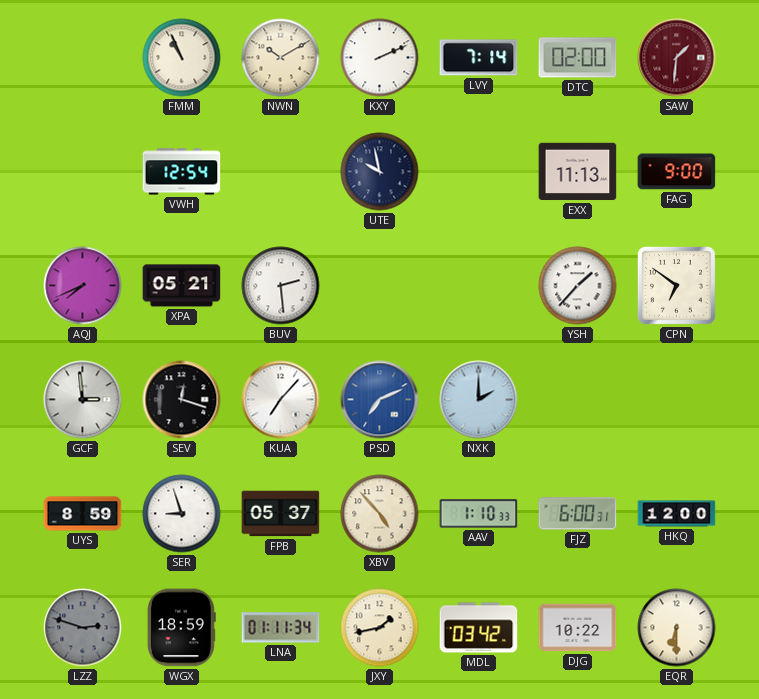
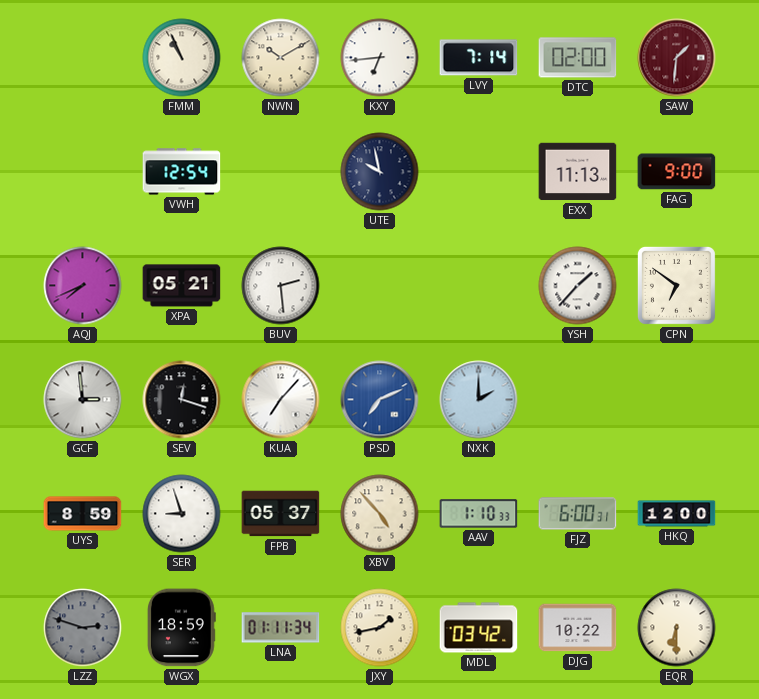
KXY: 2:11 -> 6:44 (380, 58)
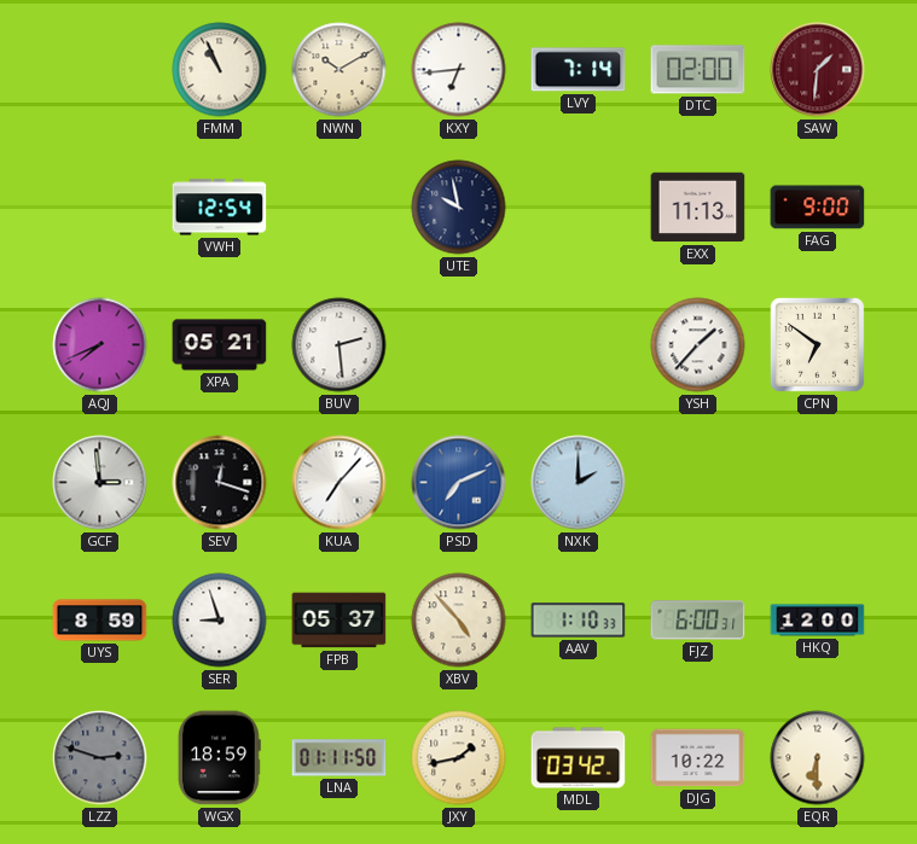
LNA: 01:11:34 -> 01:11:50 (339, 758)
